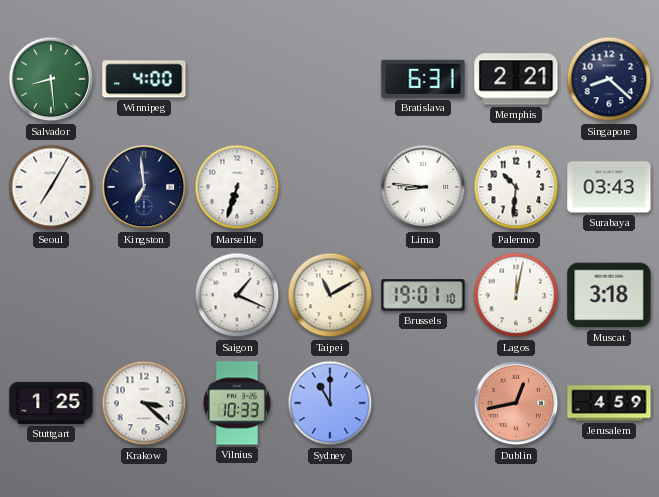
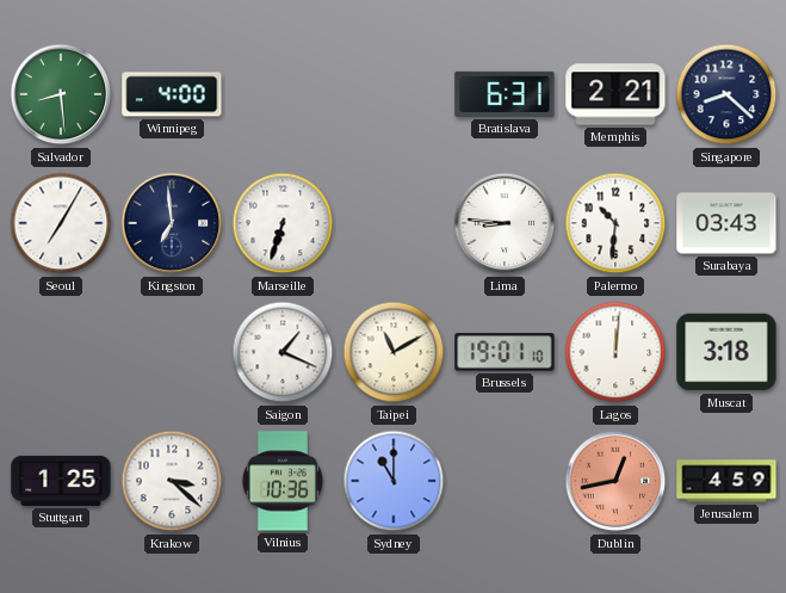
Lagos: 12:02 -> 12:01 (615, 352)
Vilnius: 10:33 -> 10:36 (283, 481)
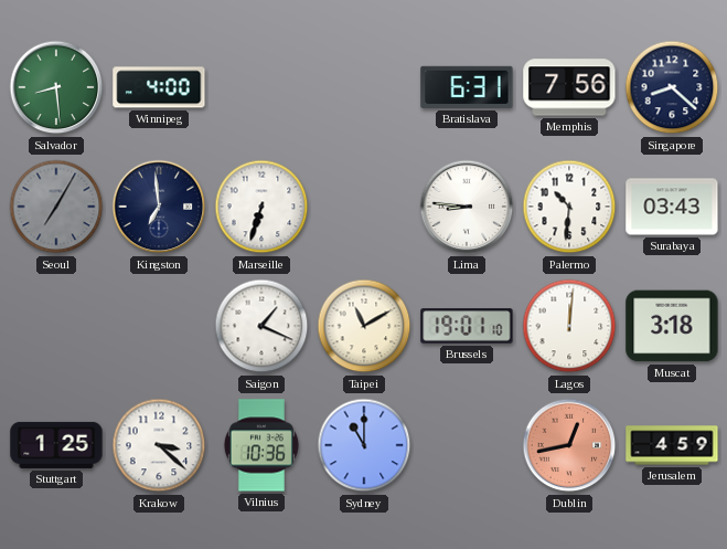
Memphis: 2:21 -> 7:56 (569, 87)
Seoul dial: white -> grey (56, 207)
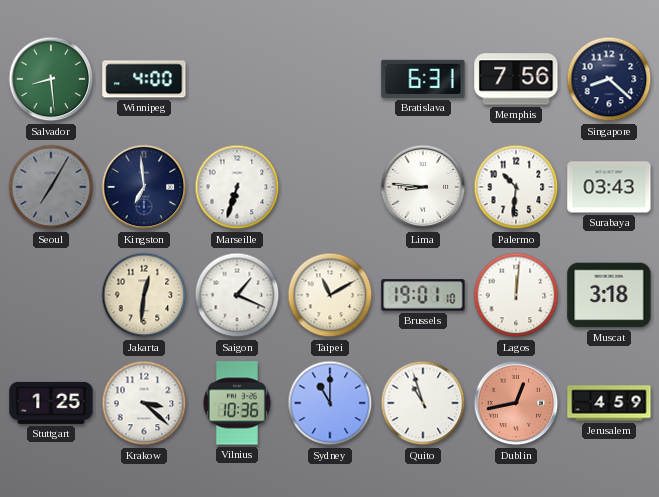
Jakarta: none -> 12:31 (144, 295)
Quito: none -> 10:57 (423, 403)
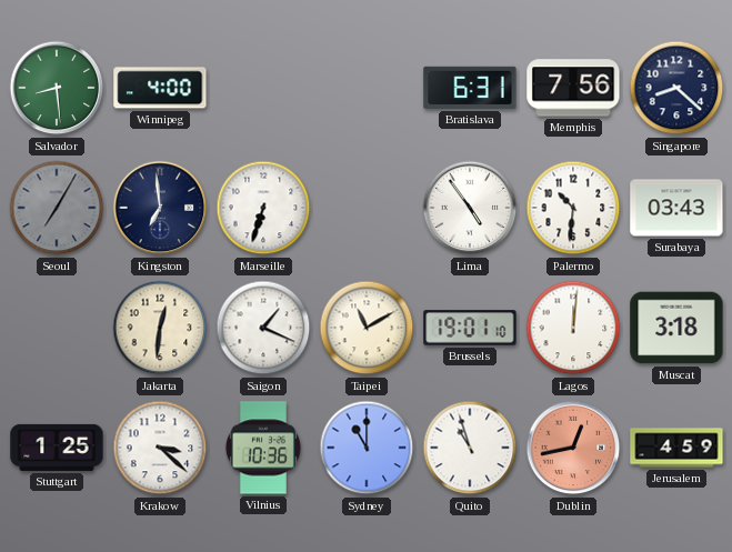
Lima: 8:46 -> 4:54 (470, 208)
